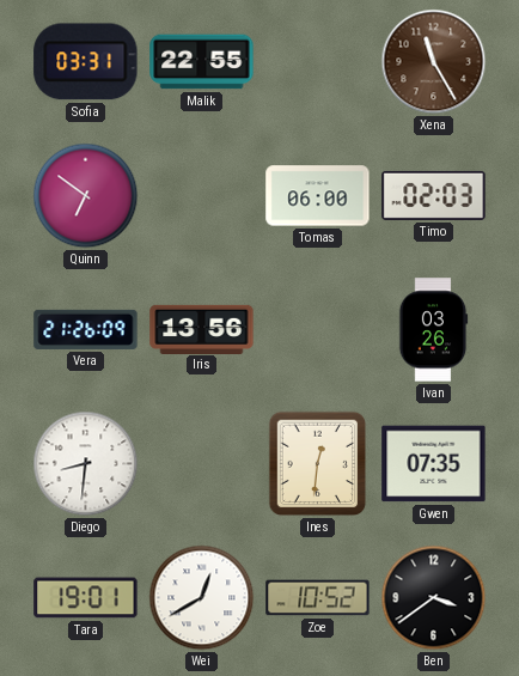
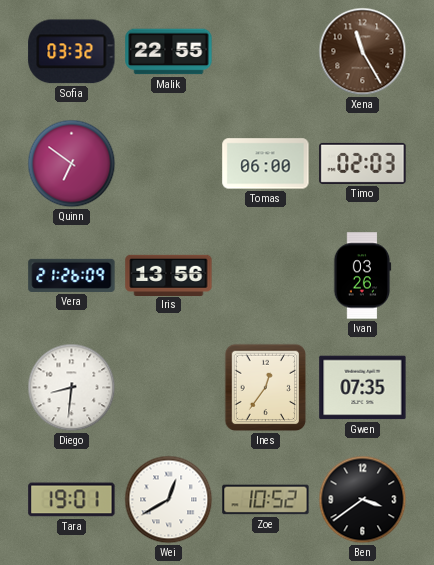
Sofia: 03:31 -> 03:32 (72, 52)
Ines: 12:31 -> 12:36 (266, 388)
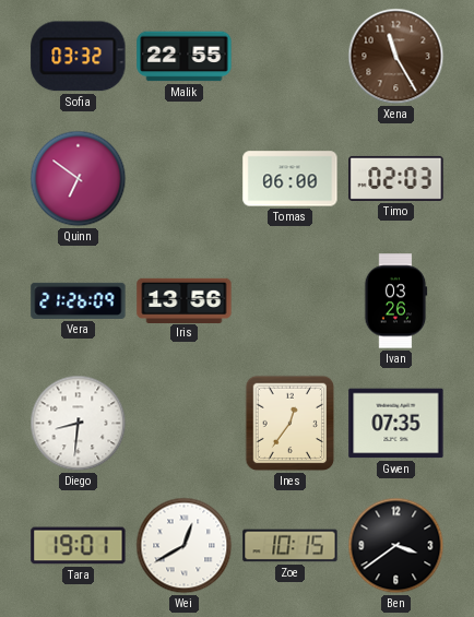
Zoe: 10:52 -> 10:15 (291, 546)
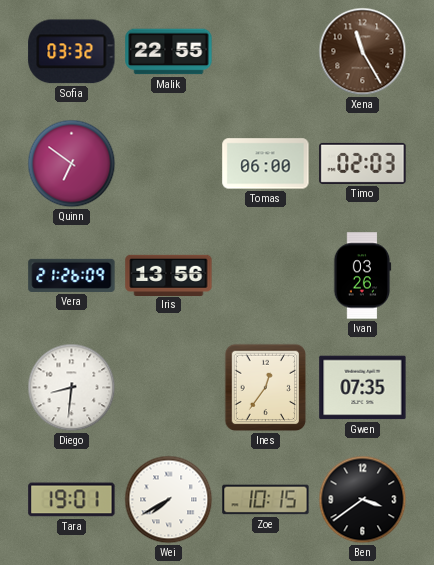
Wei: 12:40 -> 7:40 (169, 500)
